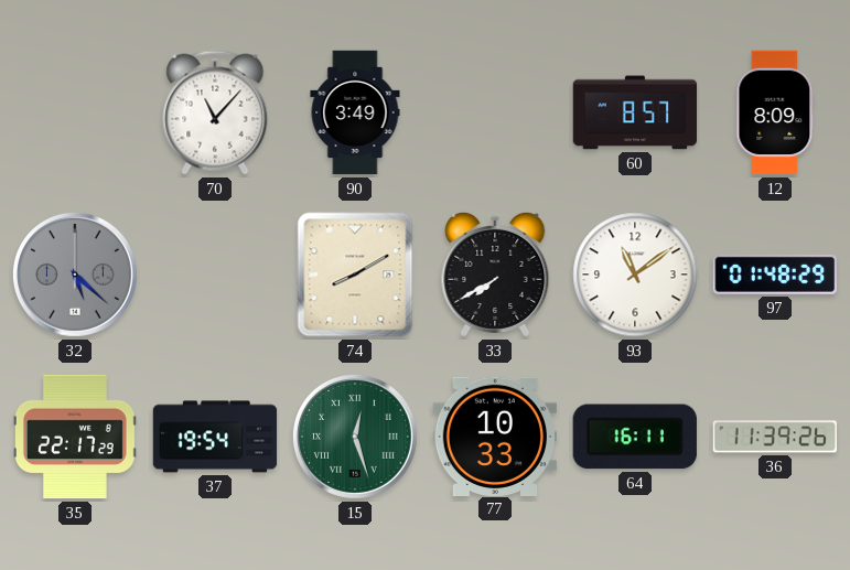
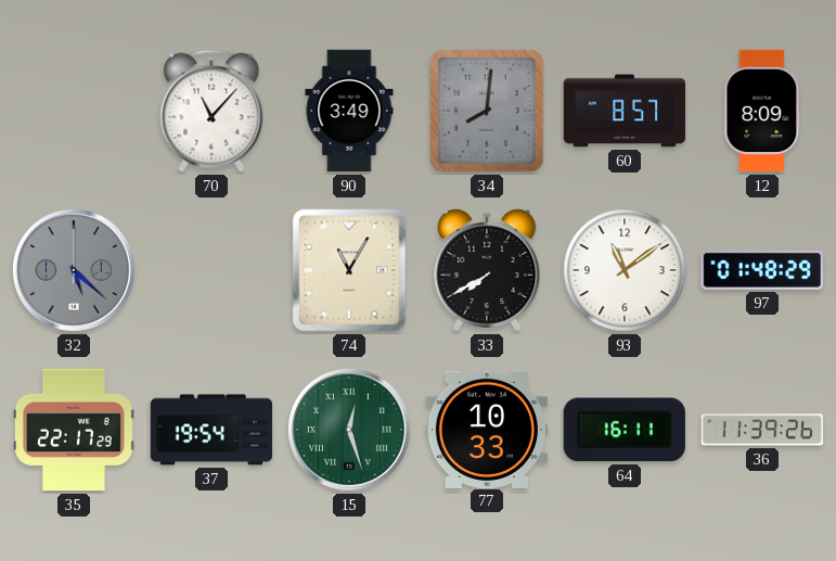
34: none -> 8:01 (487, 111)
74: 8:10 -> 11:05 (349, 270)
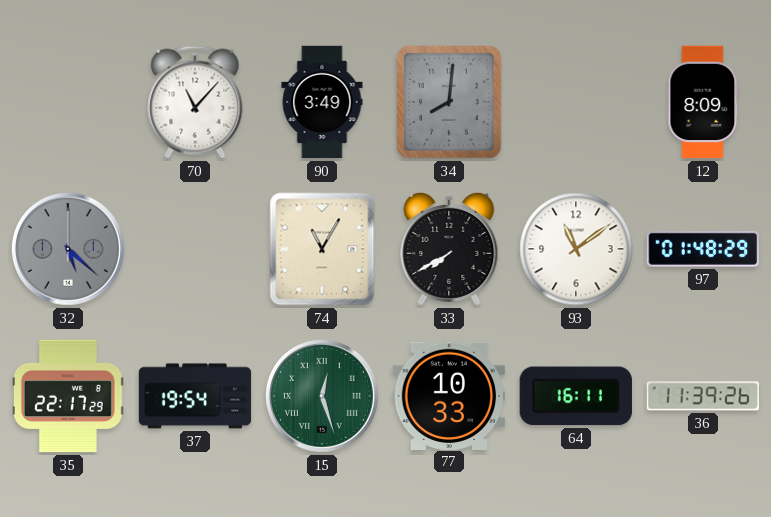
60: 8:57 -> none (625, 111)
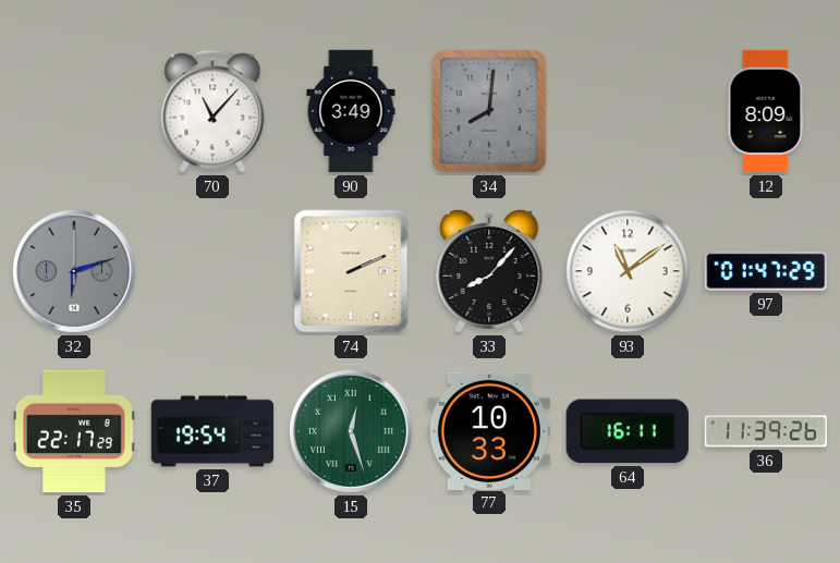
32: 5:22 -> 6:12 (74, 271)
74: 11:05 -> 2:11 (351, 271)
33: 7:40 -> 8:07 (489, 271)
97: 01:48 -> 01:47 (765, 271)
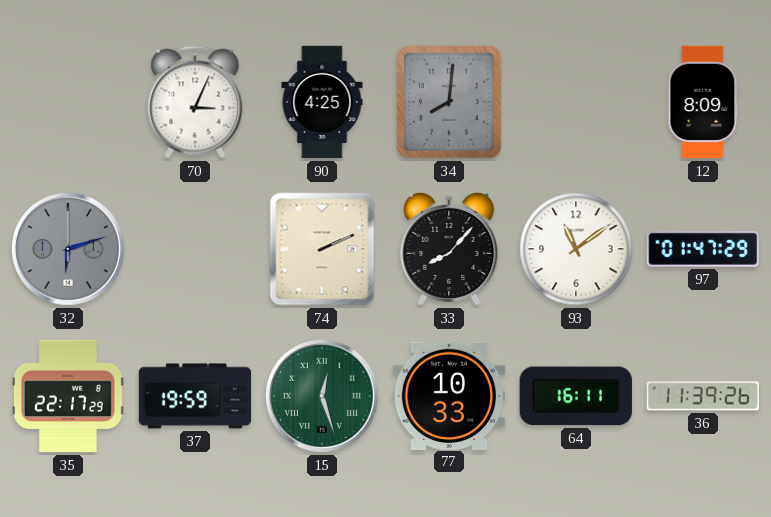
70: 11:07 -> 3:04 (195, 102)
90: 3:49 -> 4:25 (322, 102)
37: 19:54 -> 19:59 (195, 396)
